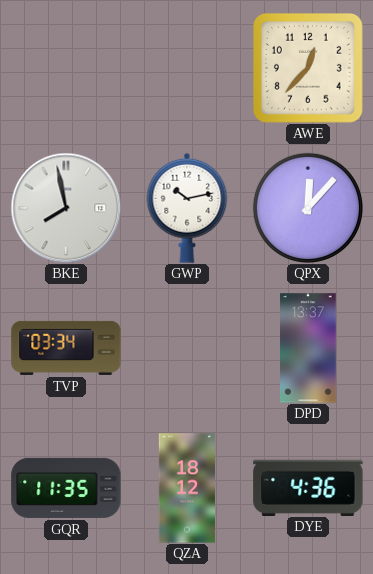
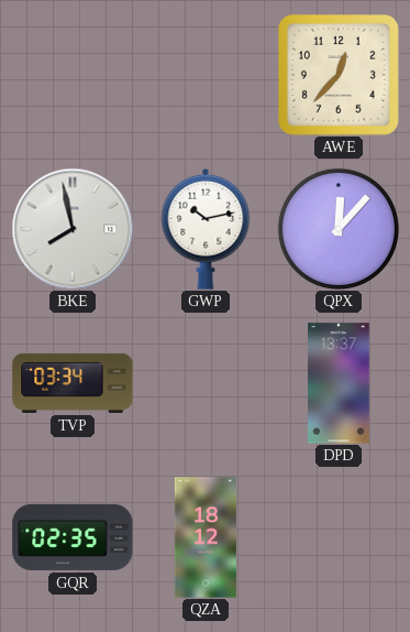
GQR: 11:35 -> 02:35 (73, 537)
DYE: 4:36 -> none (308, 487)
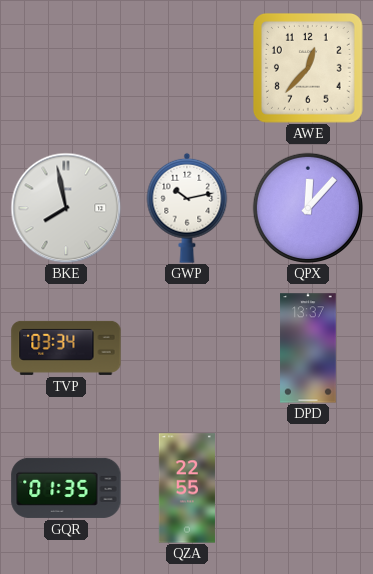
GQR: 02:35 -> 01:35 (66, 488)
QZA: 18:12 -> 22:55 (187, 488)
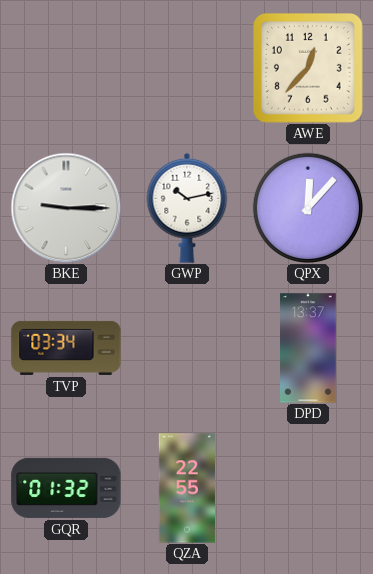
BKE: 7:58 -> 9:15 (66, 208)
GQR: 01:35 -> 01:32 (66, 488)
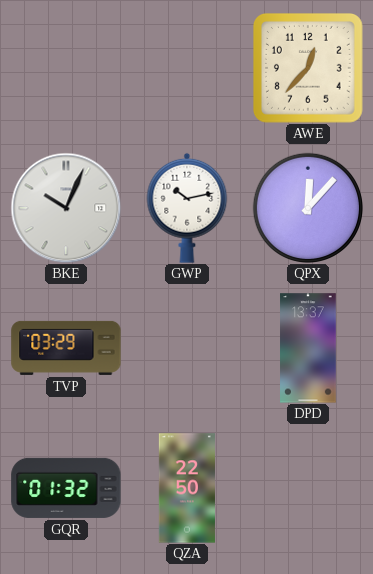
BKE: 9:15 -> 10:04 (66, 208)
TVP: 03:34 -> 03:29 (66, 348)
QZA: 22:55 -> 22:50 (187, 488)
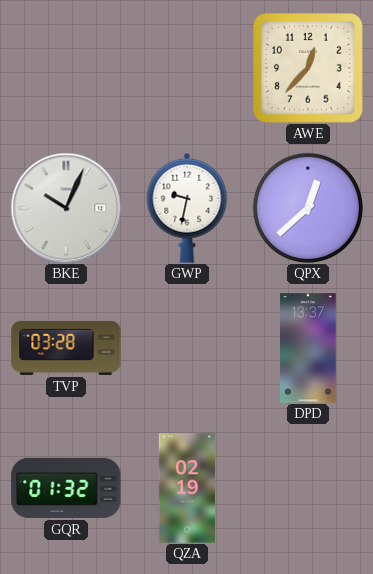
GWP: 10:13 -> 9:32 (187, 208)
QPX: 12:07 -> 12:38 (307, 207)
TVP: 03:29 -> 03:28 (66, 348)
QZA: 22:50 -> 02:19 (187, 488)
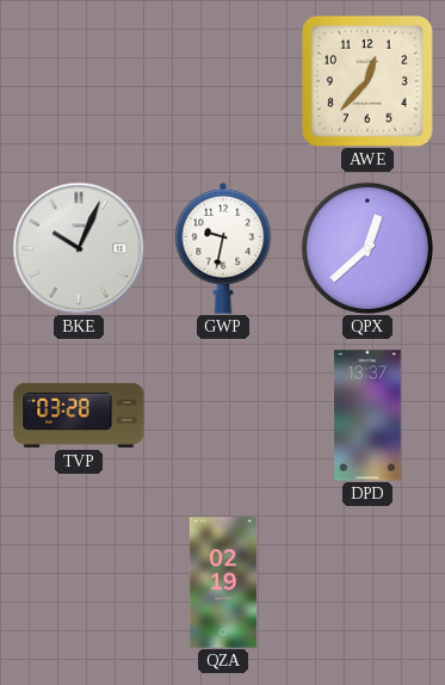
GQR: 01:32 -> none (66, 488)
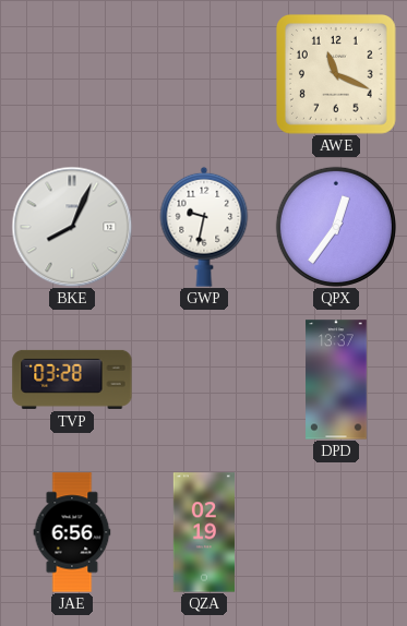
AWE: 12:37 -> 11:19 (337, 75)
BKE: 10:04 -> 8:04 (72, 227)
QPX: 12:38 -> 12:36 (335, 226)
JAE: none -> 6:56 (72, 532)
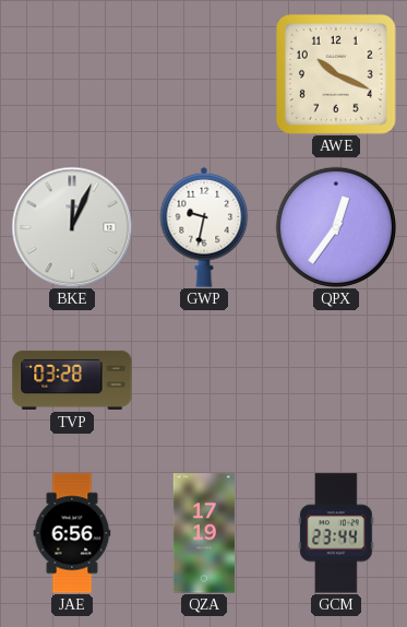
AWE: 11:19 -> 10:19 (337, 75)
BKE: 8:04 -> 12:04 (72, 227)
DPD: 13:37 -> none (336, 380)
QZA: 02:19 -> 17:19 (204, 533)
GCM: none -> 23:44 (336, 533)
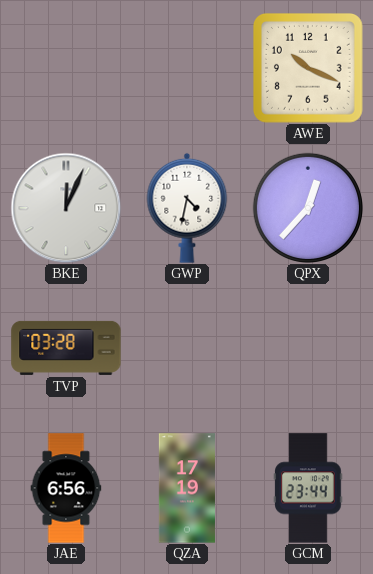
GWP: 9:32 -> 4:32 (187, 208)
QPX: 12:36 -> 12:37 (307, 207)
